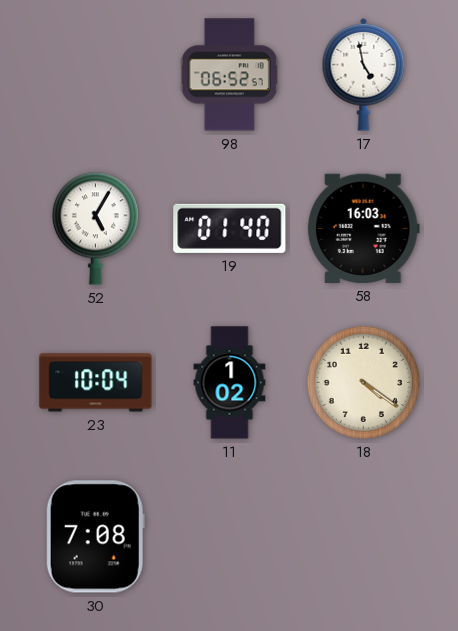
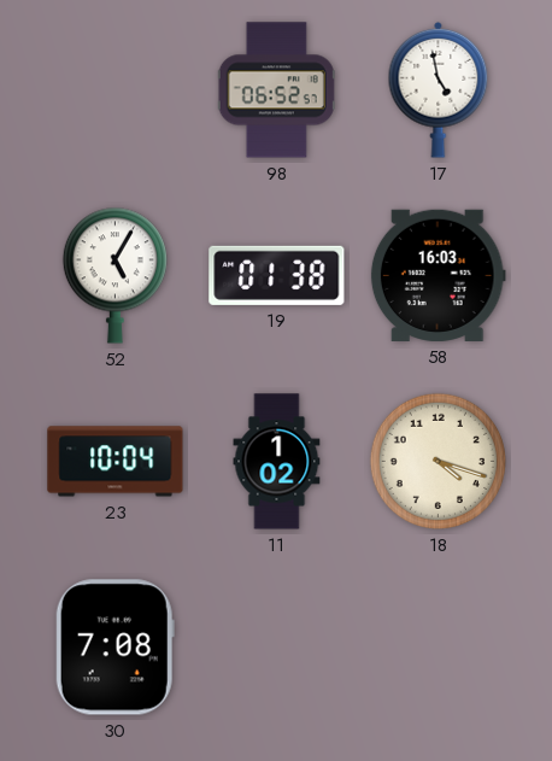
19: 01:40 -> 01:38 (277, 275)
18: 4:21 -> 4:18 (438, 461)
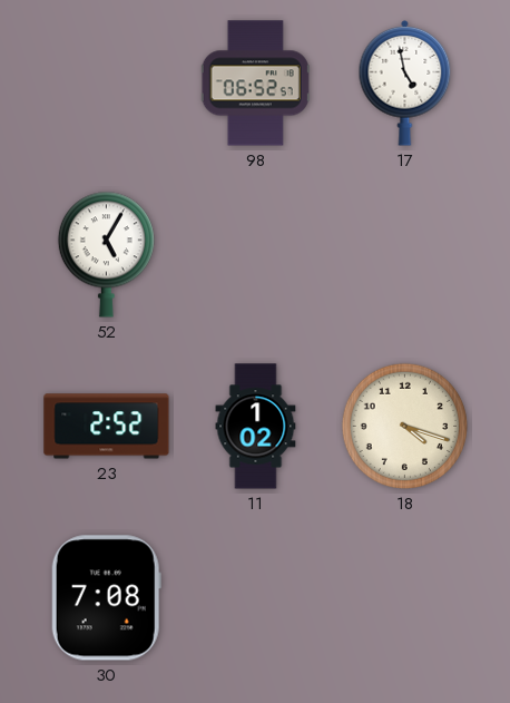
19: 01:38 -> none (277, 275)
58: 16:03 -> none (438, 275)
23: 10:04 -> 2:52 (107, 427)
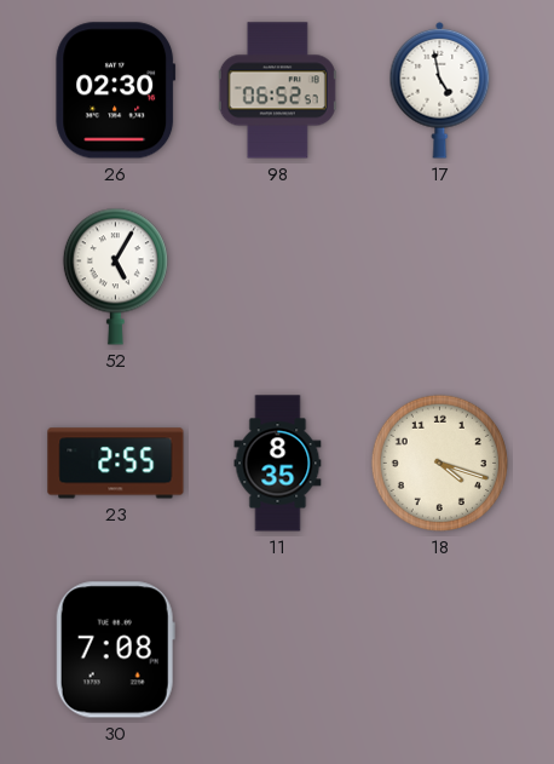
26: none -> 02:30 (116, 91)
23: 2:52 -> 2:55 (116, 464)
11: 1:02 -> 8:35 (278, 464)
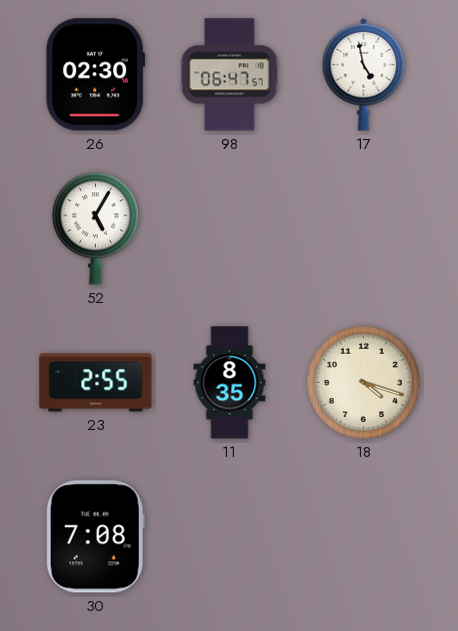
98: 06:52 -> 06:47 (229, 75)
